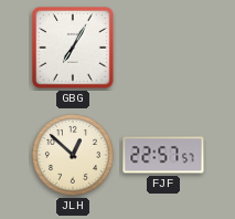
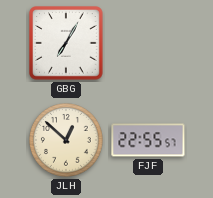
FJF: 22:57 -> 22:55 (148, 140)
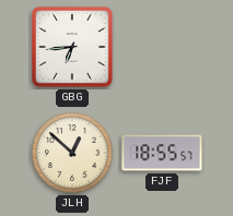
GBG: 7:05 -> 6:44 (72, 47)
FJF: 22:55 -> 18:55 (162, 153)
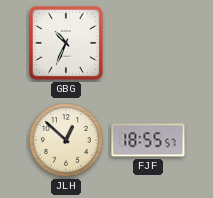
GBG: 6:44 -> 10:34 (66, 43)
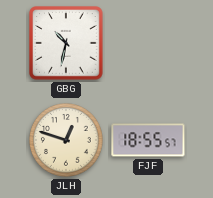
GBG: 10:34 -> 10:32 (66, 43)
JLH: 12:52 -> 12:48 (67, 141)
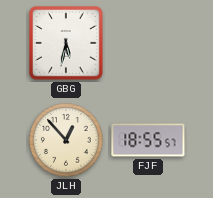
GBG: 10:32 -> 5:32 (66, 43)
JLH: 12:48 -> 12:53 (67, 141)
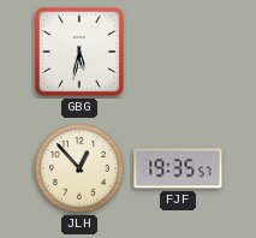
FJF: 18:55 -> 19:35 (178, 168)
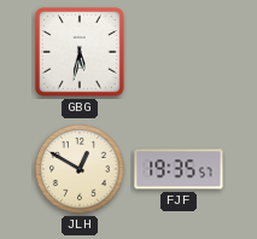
JLH: 12:53 -> 12:50 (81, 170)
